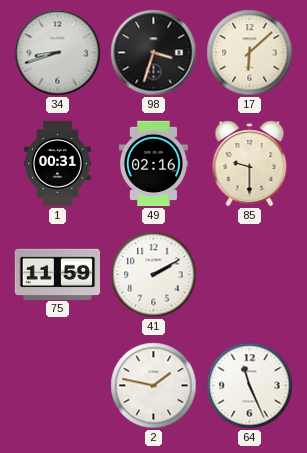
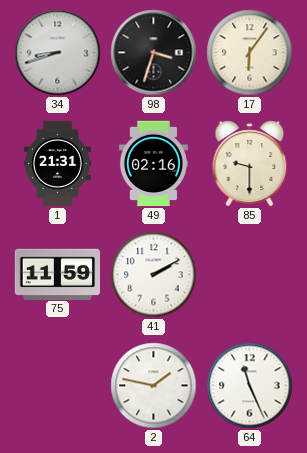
17: 6:08 -> 6:06 (250, 53)
1: 00:31 -> 21:31 (57, 164)
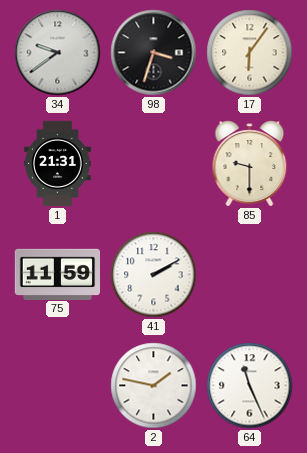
34: 8:42 -> 9:39 (58, 53)
49: 02:16 -> none (153, 164)
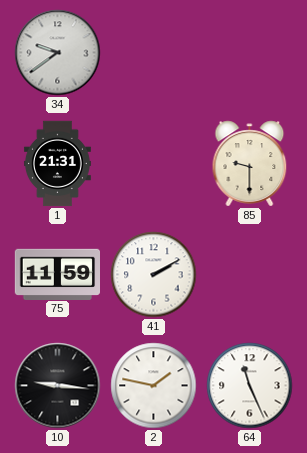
98: 3:33 -> none (154, 53)
17: 6:06 -> none (250, 53)
10: none -> 9:16 (58, 386)
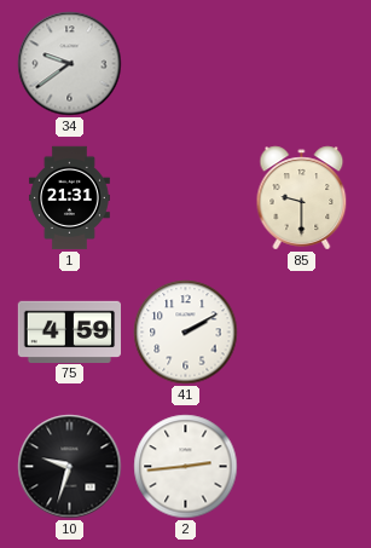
75: 11:59 -> 4:59 (69, 331)
10: 9:16 -> 9:33 (70, 467)
2: 1:47 -> 2:44 (186, 467)
64: 11:26 -> none (250, 386)
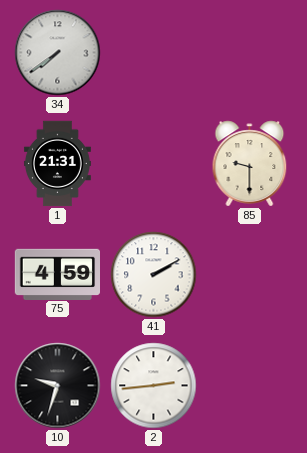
34: 9:39 -> 7:39 (58, 53)
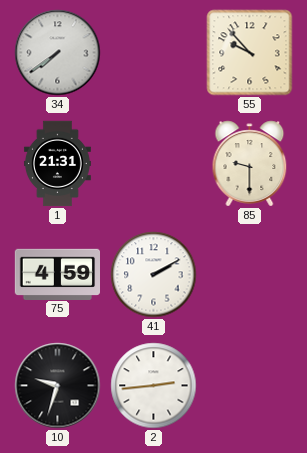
55: none -> 9:53 (250, 53)
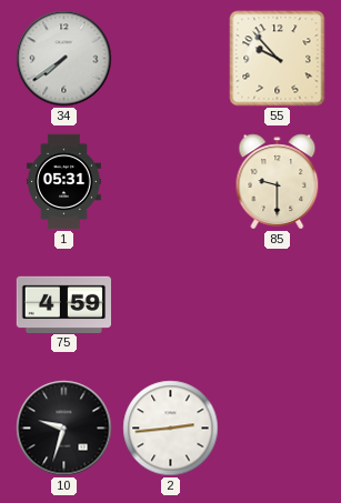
1: 21:31 -> 05:31 (63, 182)
41: 2:10 -> none (154, 275)
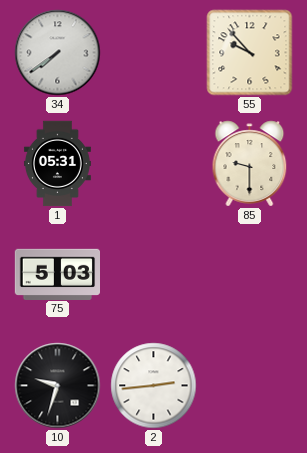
75: 4:59 -> 5:03 (57, 274)
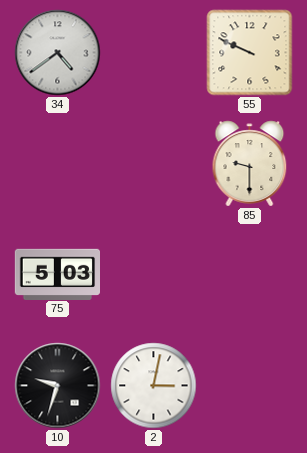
34: 7:39 -> 4:39 (58, 53)
55: 9:53 -> 9:49 (250, 53)
1: 05:31 -> none (57, 164)
2: 2:44 -> 3:02 (154, 386)
